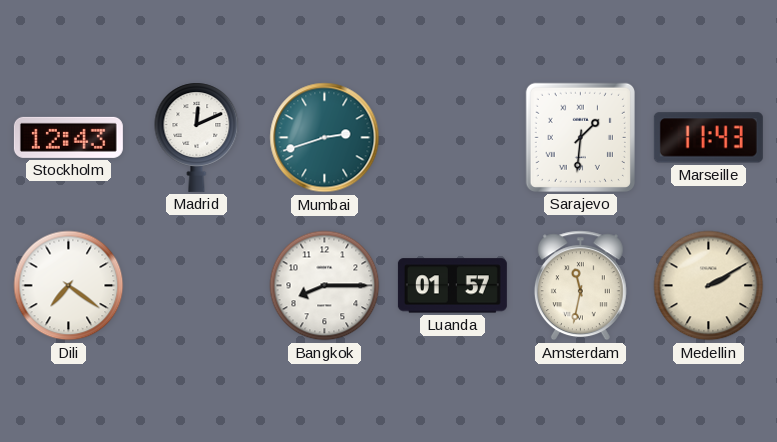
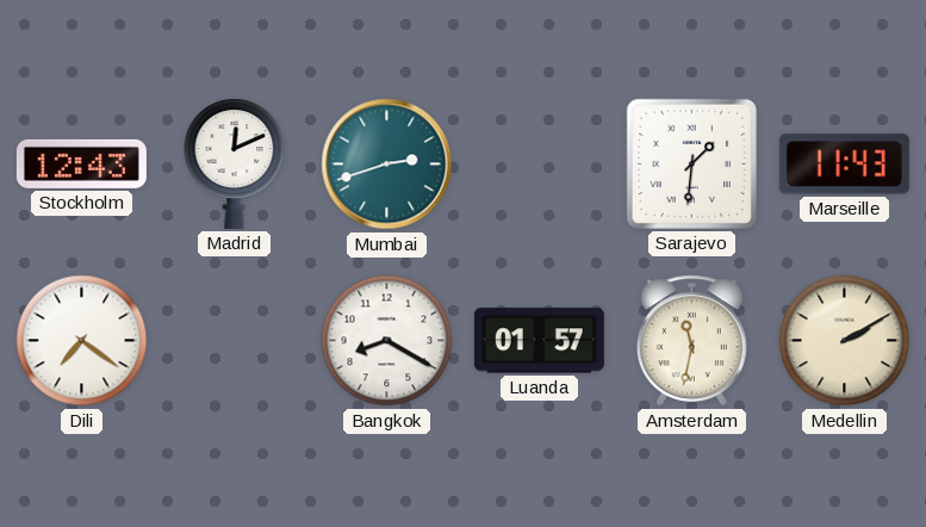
Bangkok: 8:15 -> 8:20 (387, 341)
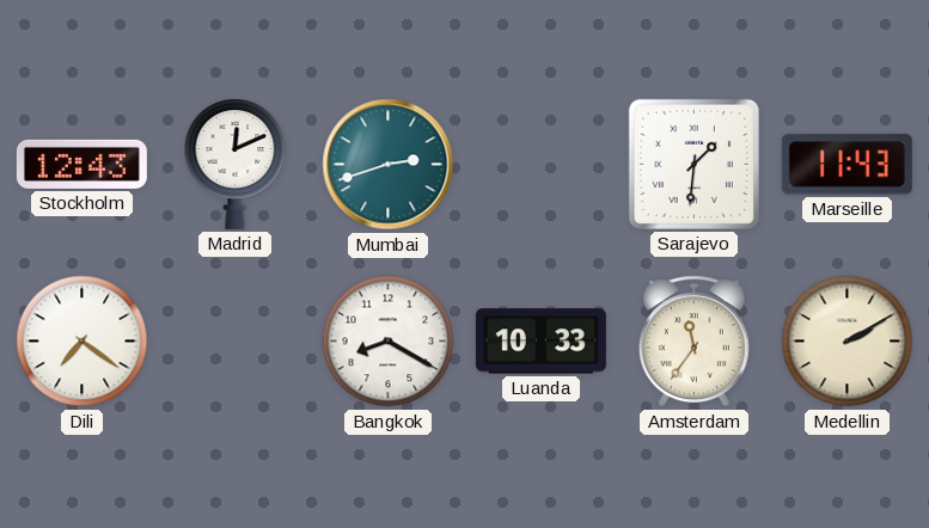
Luanda: 01:57 -> 10:33 (540, 342)
Amsterdam: 11:32 -> 11:36 (693, 342)
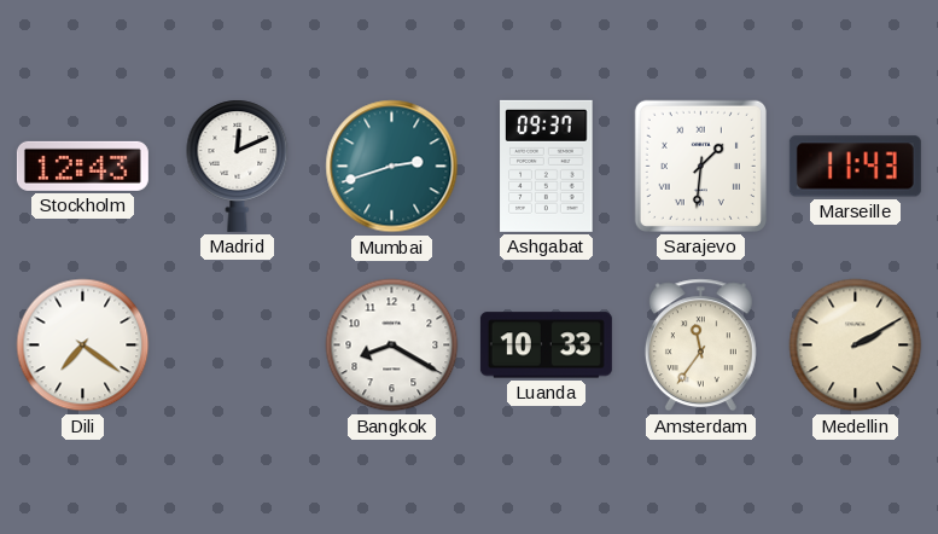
Ashgabat: none -> 09:37 (547, 166)
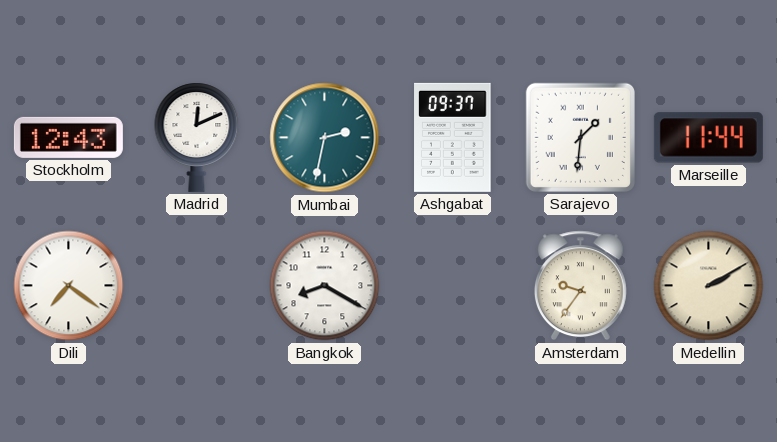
Mumbai: 2:42 -> 2:32 (325, 138)
Marseille: 11:43 -> 11:44 (708, 138)
Luanda: 10:33 -> none (546, 346)
Amsterdam: 11:36 -> 9:36 (580, 286)
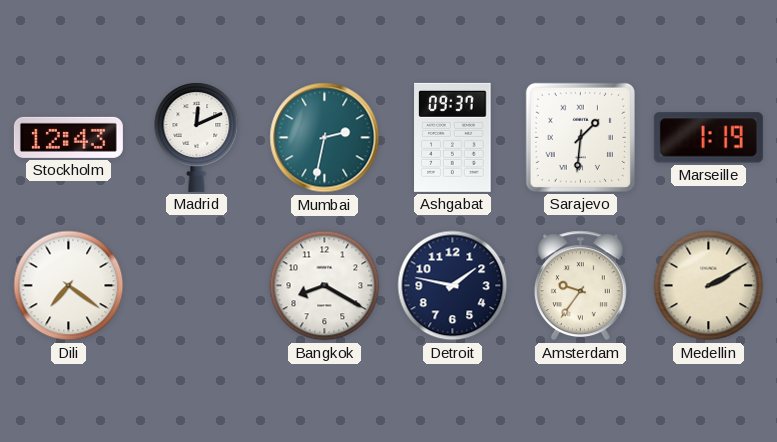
Marseille: 11:44 -> 1:19 (708, 138)
Detroit: none -> 1:47 (453, 286)
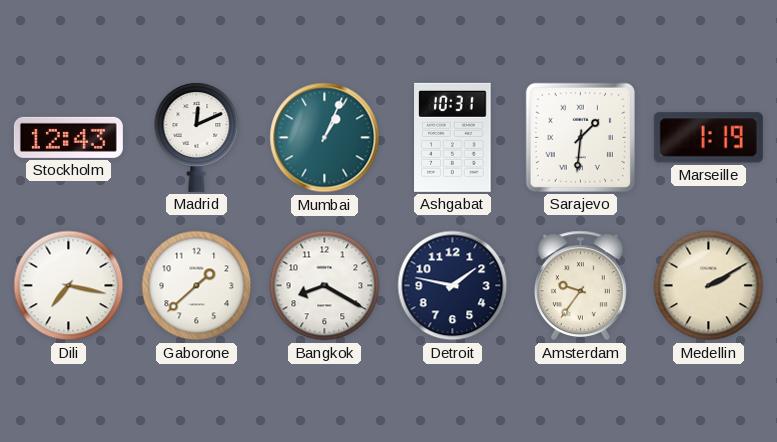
Mumbai: 2:32 -> 1:04 (325, 138)
Ashgabat: 09:37 -> 10:31 (453, 137)
Dili: 7:21 -> 7:17 (69, 286)
Gaborone: none -> 1:38 (197, 286)
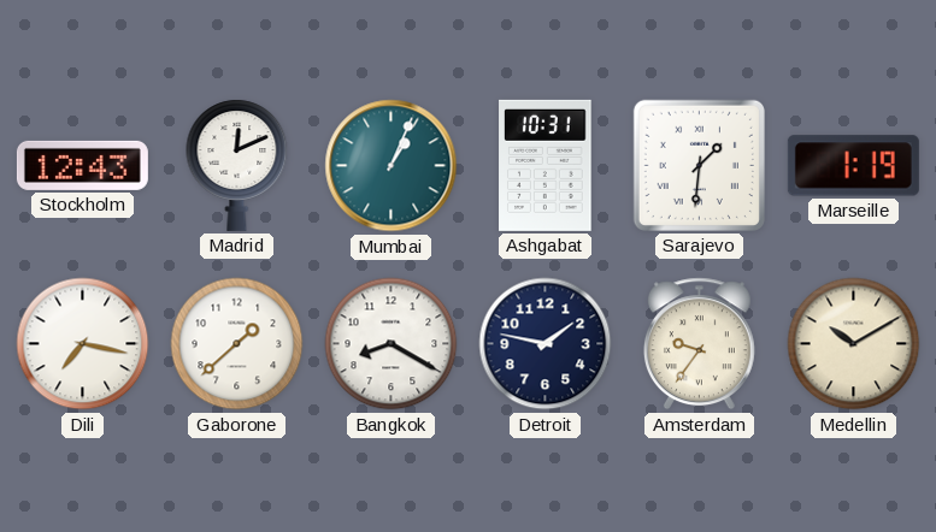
Medellin: 2:10 -> 10:10 (854, 344)
